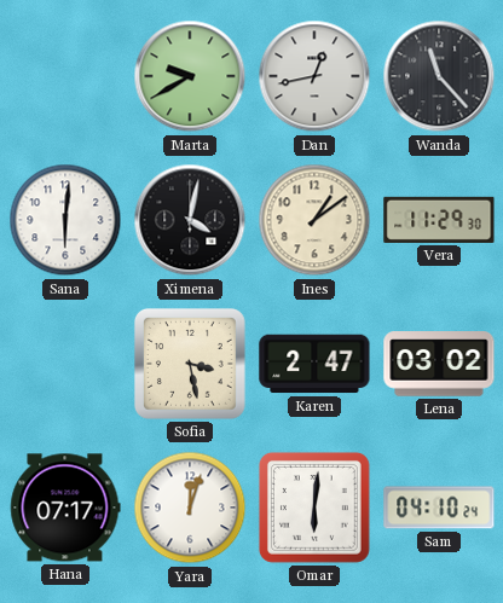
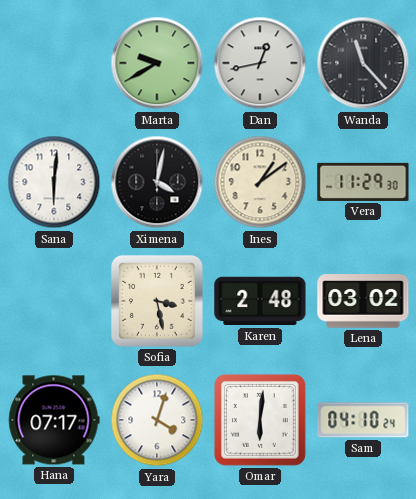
Karen: 2:47 -> 2:48 (260, 301)
Yara: 12:03 -> 4:03 (157, 420)
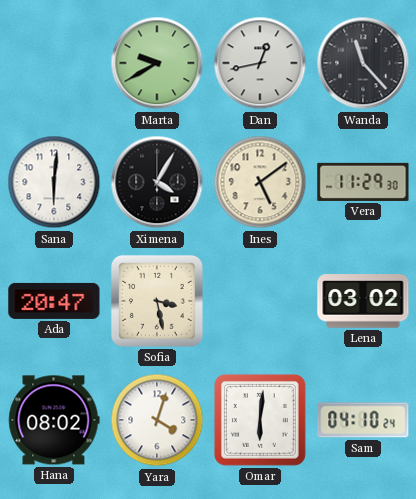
Ximena: 4:02 -> 4:05 (157, 182)
Ines: 1:09 -> 5:09 (260, 182)
Ada: none -> 20:47 (54, 301)
Karen: 2:48 -> none (260, 301)
Hana: 07:17 -> 08:02 (54, 420)
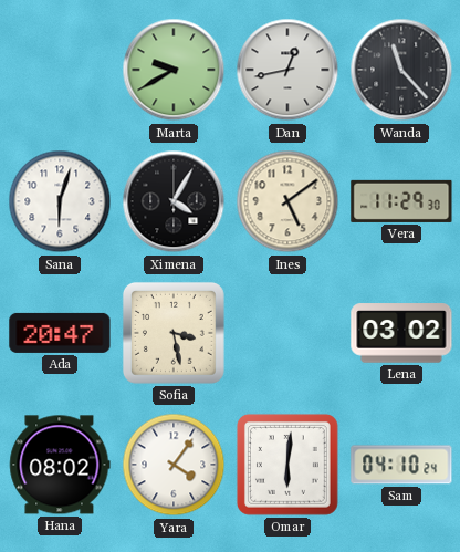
Sana: 6:01 -> 6:03 (60, 201)
Yara: 4:03 -> 4:06 (174, 465)
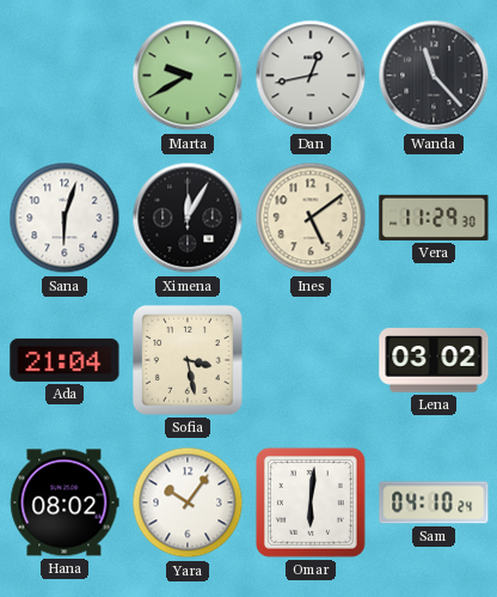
Ximena: 4:05 -> 12:05 (188, 218)
Ada: 20:47 -> 21:04 (65, 360)
Yara: 4:06 -> 10:06 (188, 502)
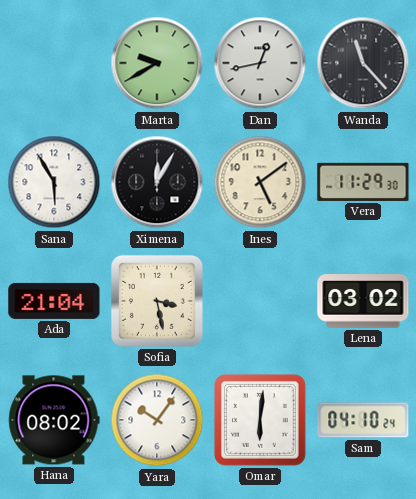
Sana: 6:03 -> 5:55 (54, 182)
